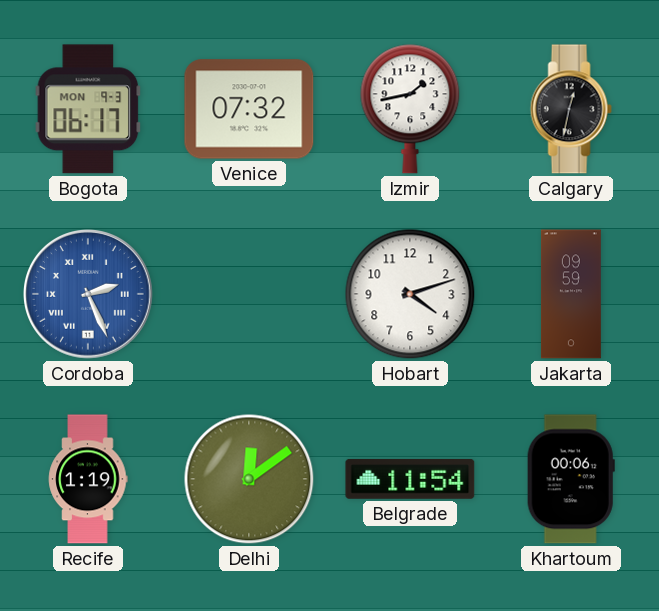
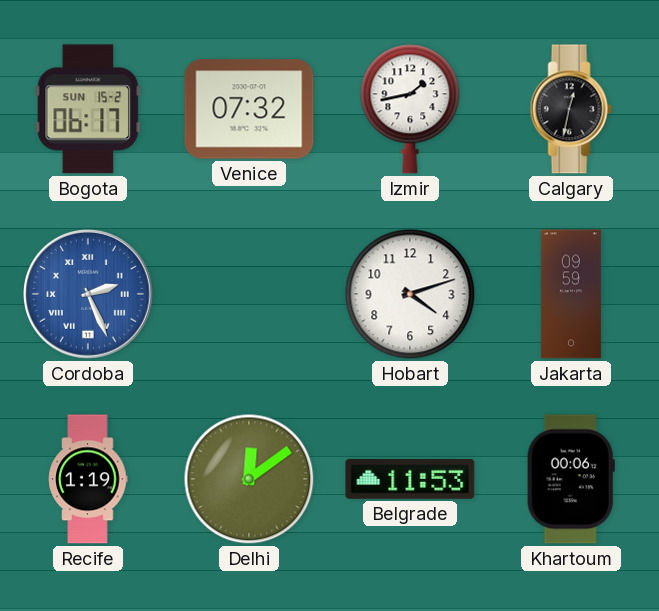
Bogota date: MON 9-3 -> SUN 15-2 (88, 109)
Belgrade: 11:54 -> 11:53 (410, 479)
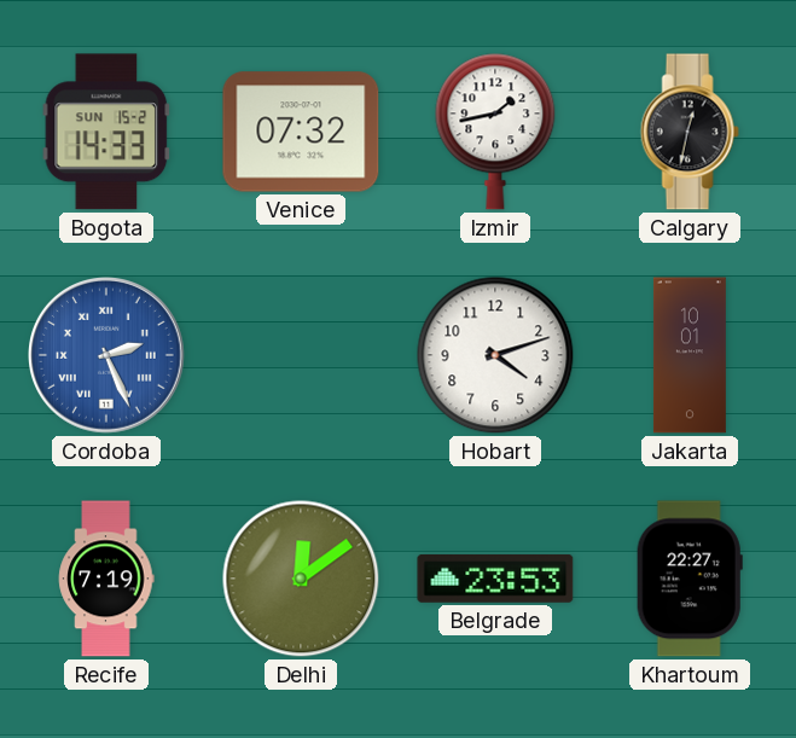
Bogota: 06:17 -> 14:33 (106, 132)
Jakarta: 09:59 -> 10:01 (690, 355)
Recife: 1:19 -> 7:19 (106, 579)
Belgrade: 11:53 -> 23:53 (495, 579)
Khartoum: 00:06 -> 22:27 (690, 579)
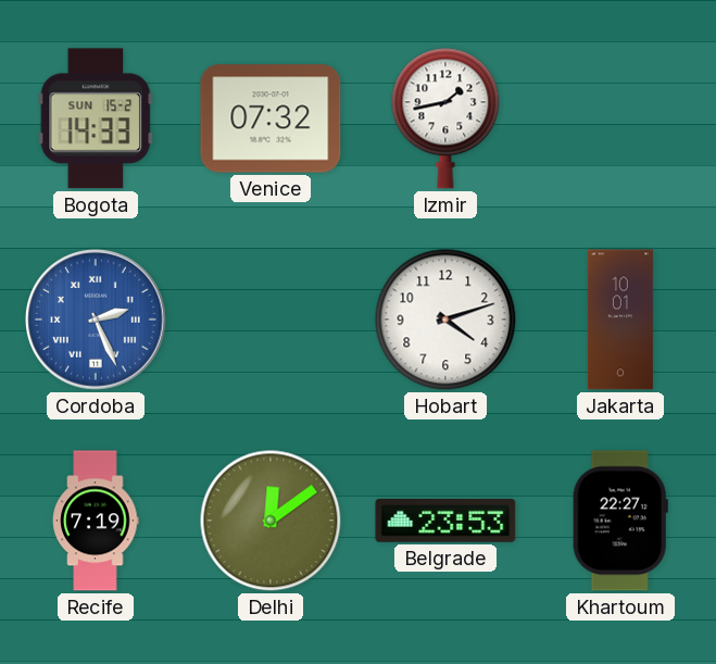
Calgary: 12:32 -> none (690, 132)
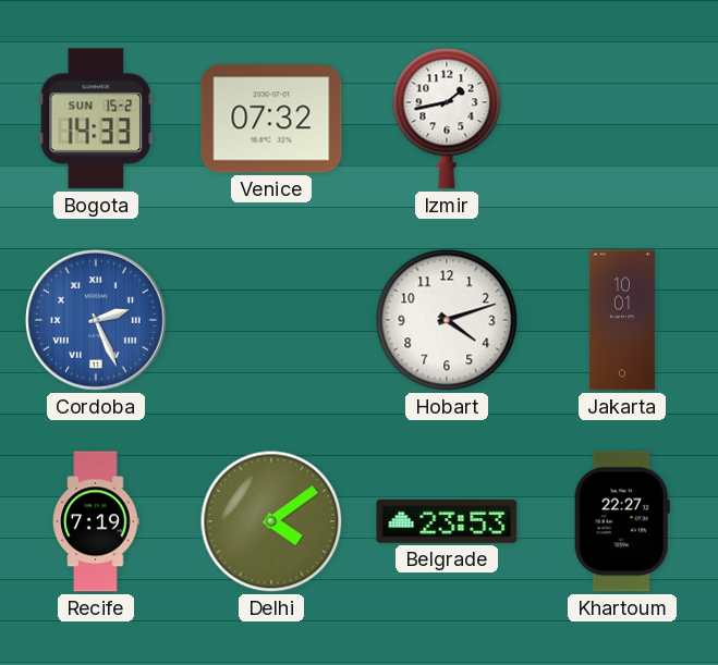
Delhi: 12:09 -> 4:09 (271, 521)
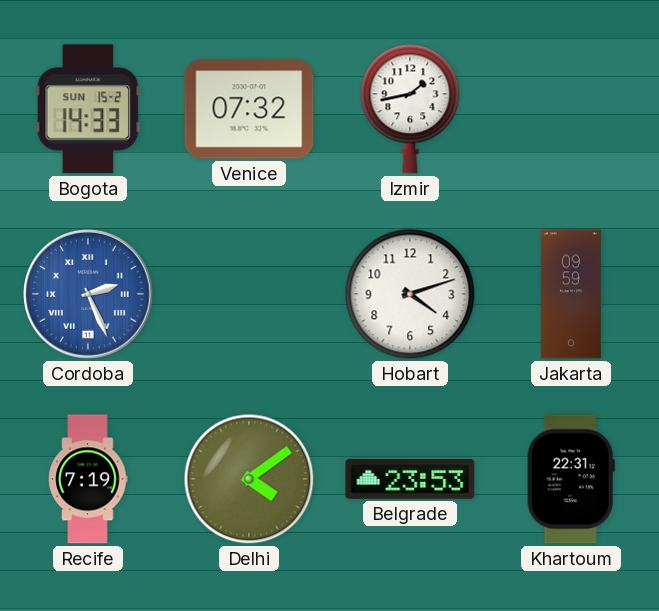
Jakarta: 10:01 -> 09:59 (571, 294)
Khartoum: 22:27 -> 22:31 (571, 479)
